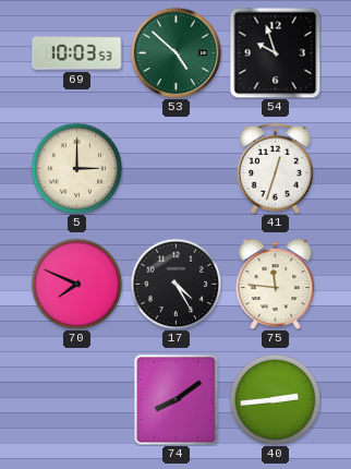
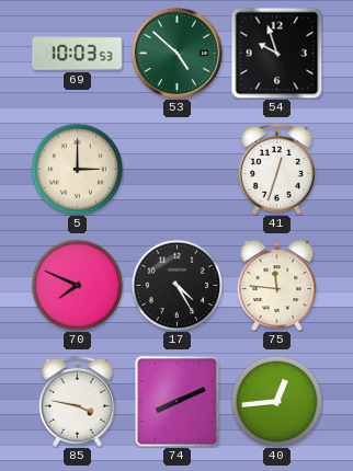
85: none -> 3:47 (77, 401)
74: 8:09 -> 8:11 (178, 401)
40: 2:44 -> 12:44 (276, 401)
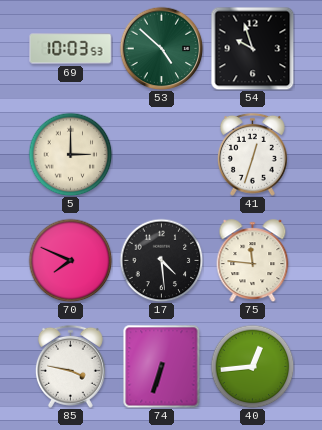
17: 4:25 -> 4:29 (161, 260)
74: 8:11 -> 6:33 (162, 366)
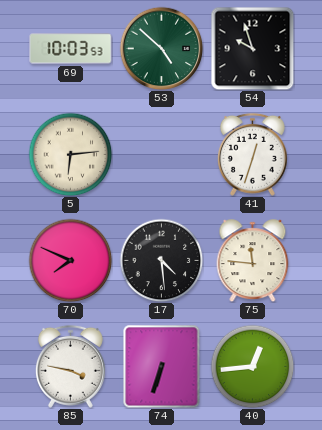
5: 3:00 -> 6:14 (70, 154)
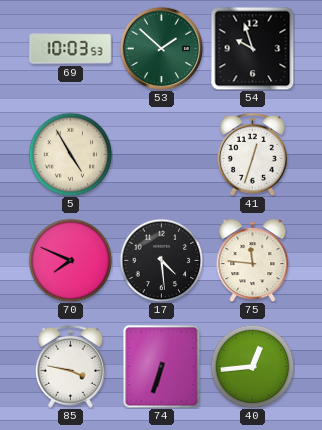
53: 4:52 -> 1:52 (161, 48)
5: 6:14 -> 4:55 (70, 154)
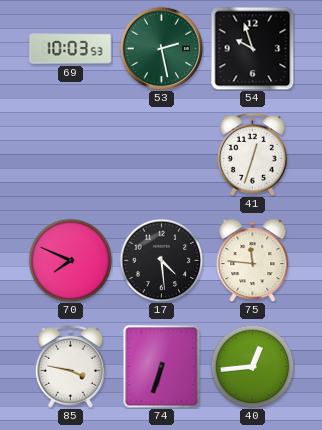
53: 1:52 -> 2:28 (161, 48)
5: 4:55 -> none (70, 154)
